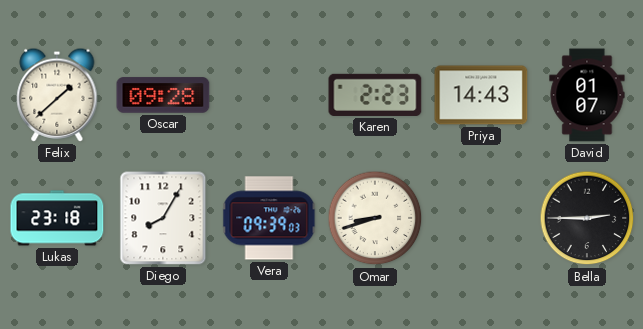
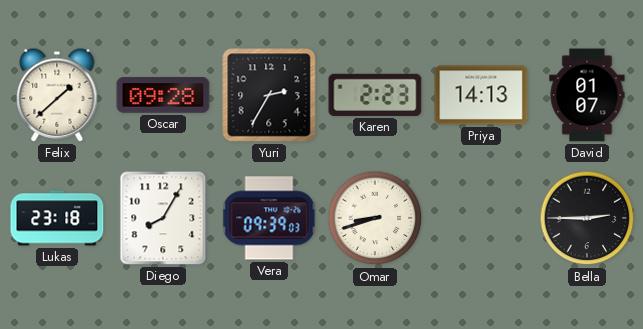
Yuri: none -> 2:35 (269, 95)
Priya: 14:43 -> 14:13 (481, 95)
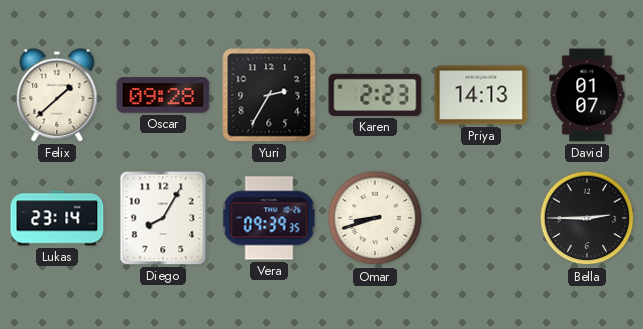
Lukas: 23:18 -> 23:14 (57, 218)
Vera: 09:39:03 -> 09:39:35 (269, 218)
